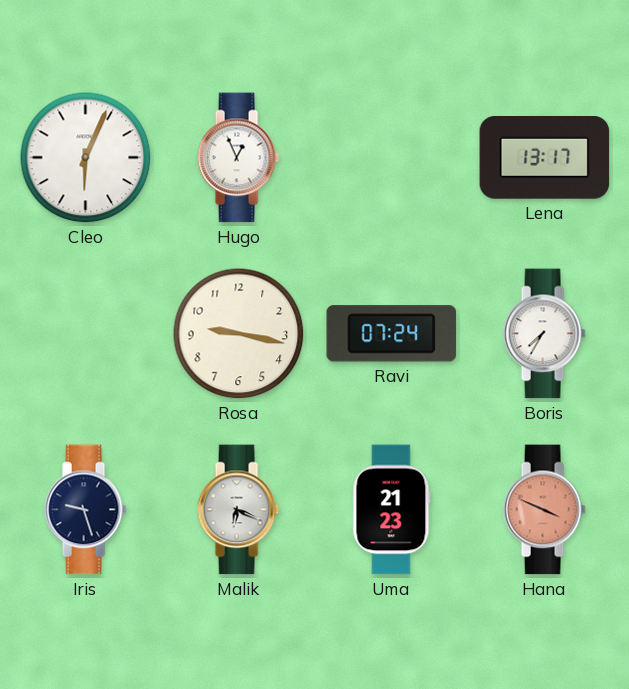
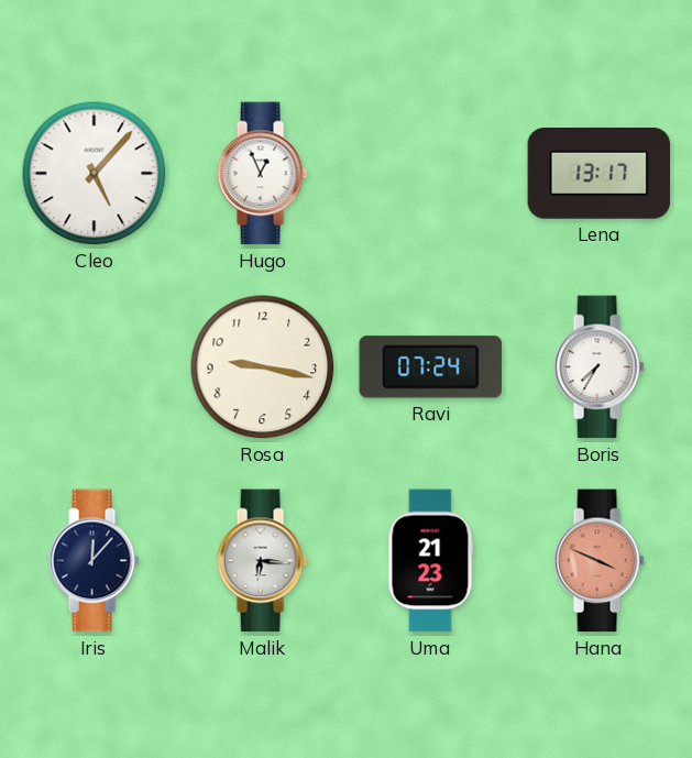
Cleo: 6:04 -> 5:07 (95, 174)
Iris: 9:27 -> 12:07 (94, 561)
Malik: 6:19 -> 6:16 (262, 561)
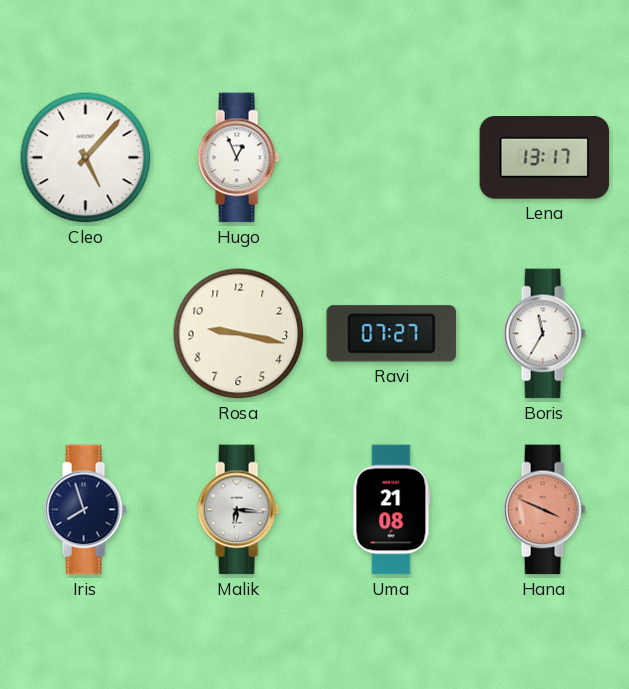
Ravi: 07:24 -> 07:27 (392, 334)
Boris: 7:35 -> 11:35 (544, 334)
Iris: 12:07 -> 7:57 (85, 510)
Uma: 21:23 -> 21:08 (392, 510)
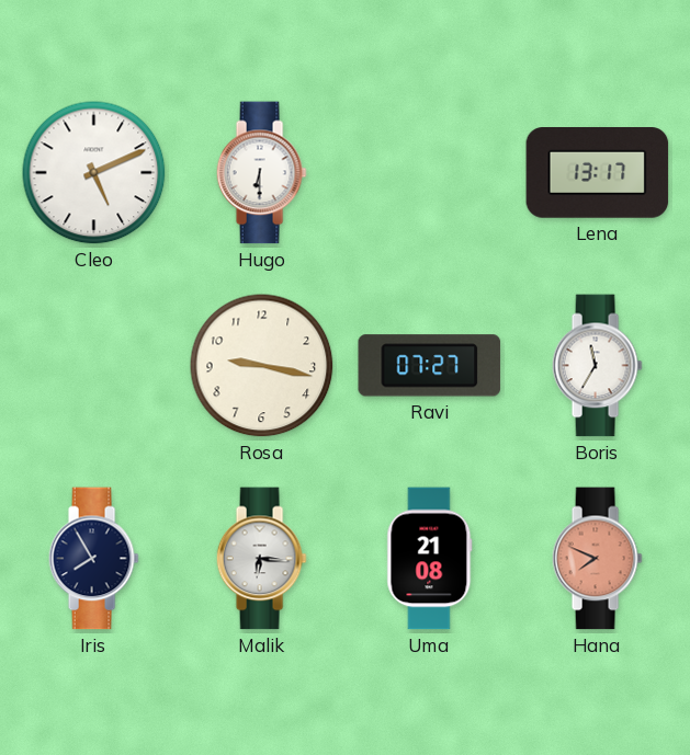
Cleo: 5:07 -> 5:11 (94, 173)
Hugo: 12:56 -> 6:30 (261, 173)
Iris: 7:57 -> 7:55 (93, 559)
Hana: 3:49 -> 7:49 (597, 559)
